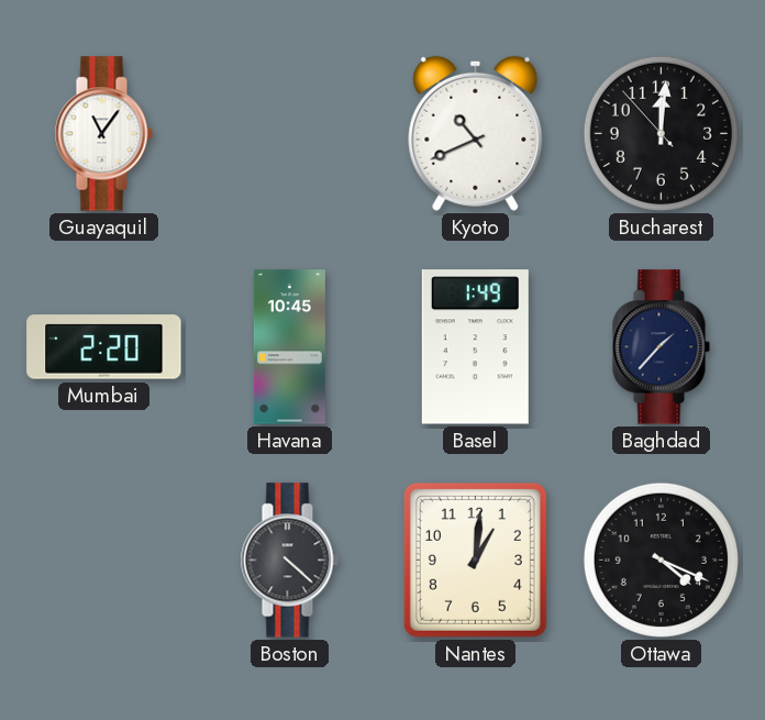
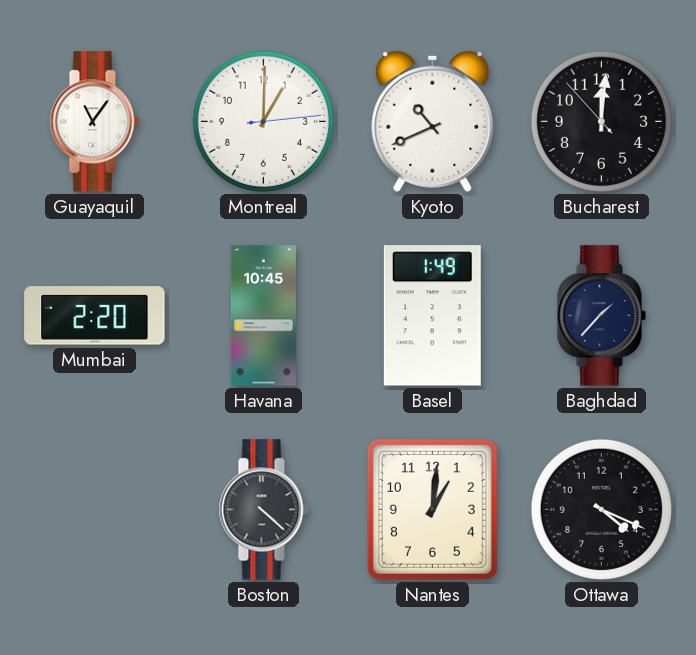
Montreal: none -> 1:00 (263, 121)
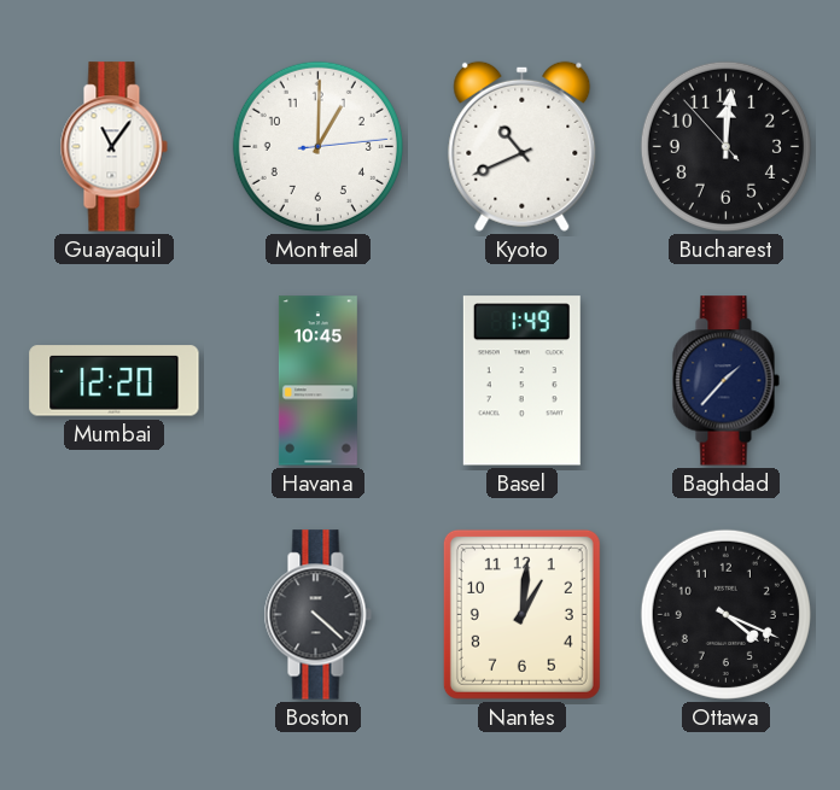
Mumbai: 2:20 -> 12:20 (115, 381)
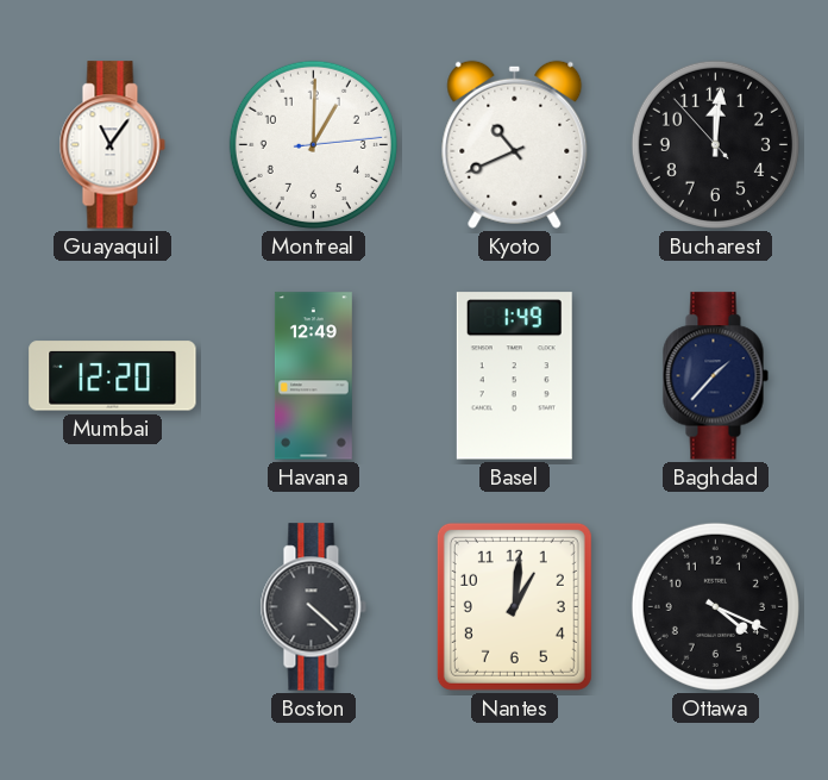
Havana: 10:45 -> 12:49 (313, 376)
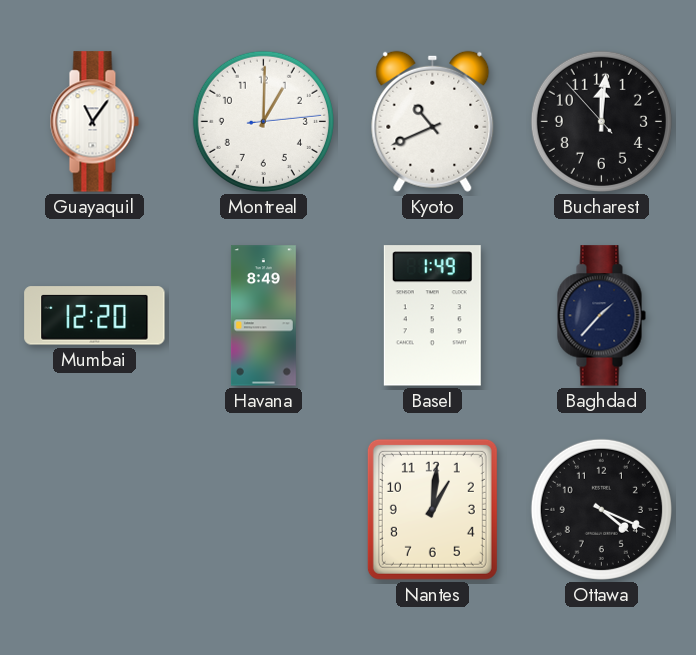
Havana: 12:49 -> 8:49 (263, 316)
Boston: 4:22 -> none (313, 607)
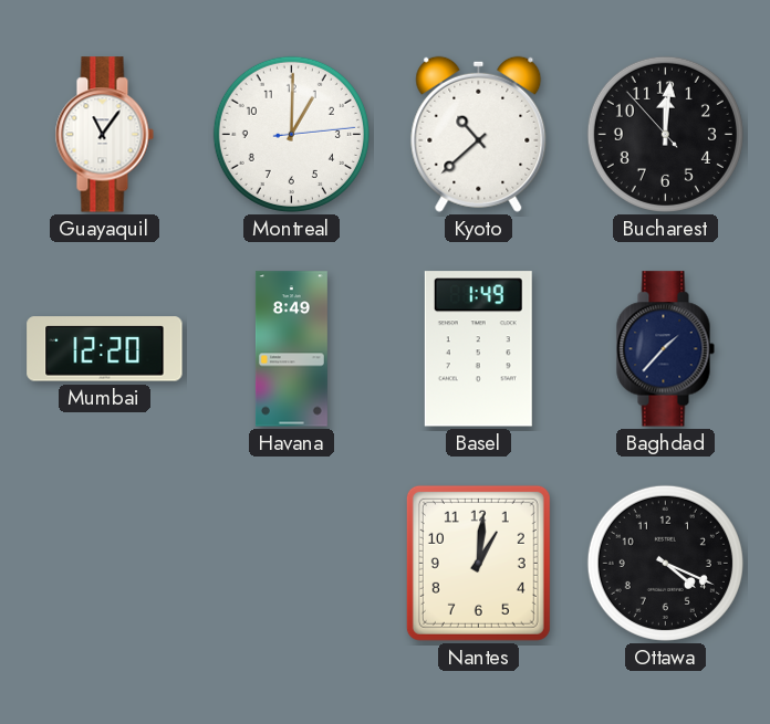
Kyoto: 10:41 -> 10:38 (479, 134)
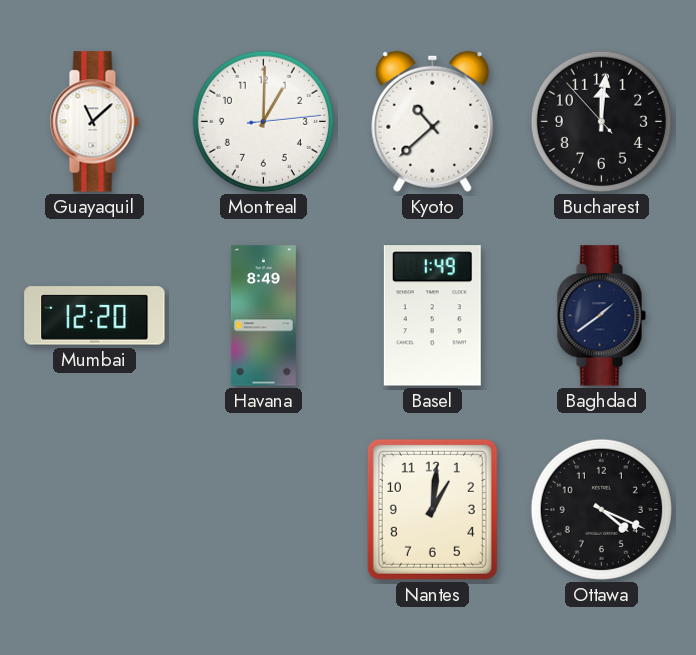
Guayaquil: 11:06 -> 11:08 (94, 122)
Baghdad: 1:37 -> 1:39 (601, 316)
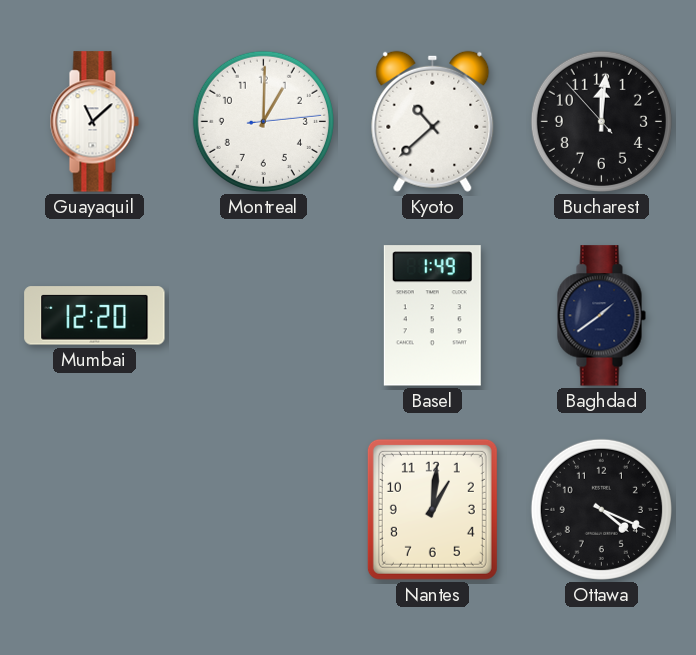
Havana: 8:49 -> none (263, 316)
